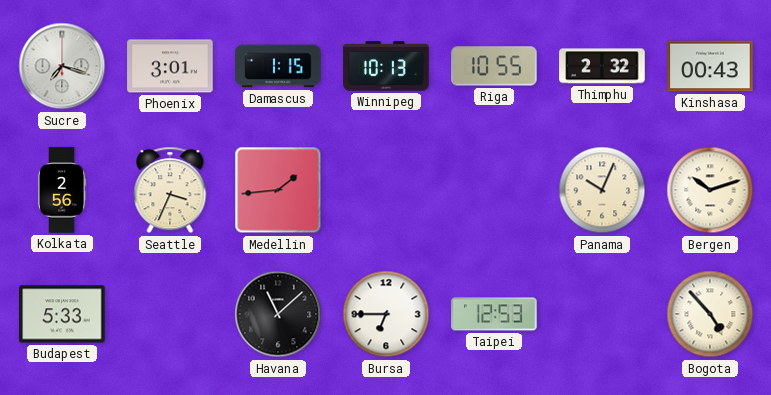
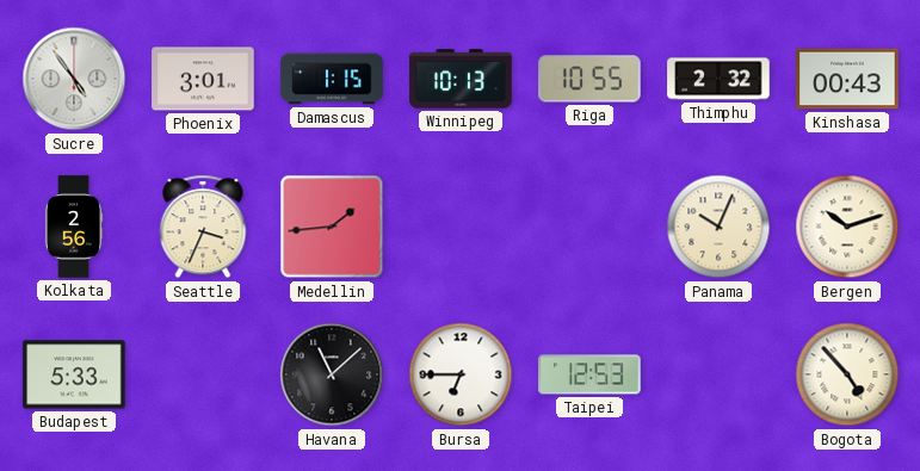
Sucre: 7:18 -> 4:54 (74, 79)
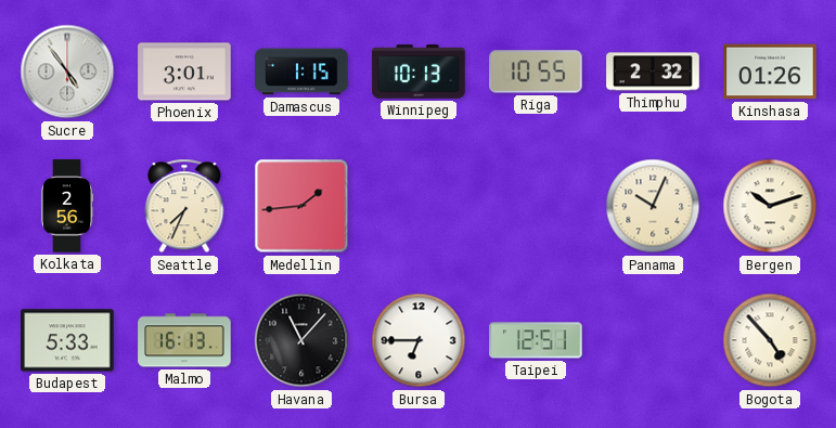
Kinshasa: 00:43 -> 01:26 (770, 72)
Seattle: 3:34 -> 7:34 (184, 206)
Malmo: none -> 16:13 (184, 340)
Havana: 11:08 -> 11:07 (301, 340)
Taipei: 12:53 -> 12:51 (536, 340)
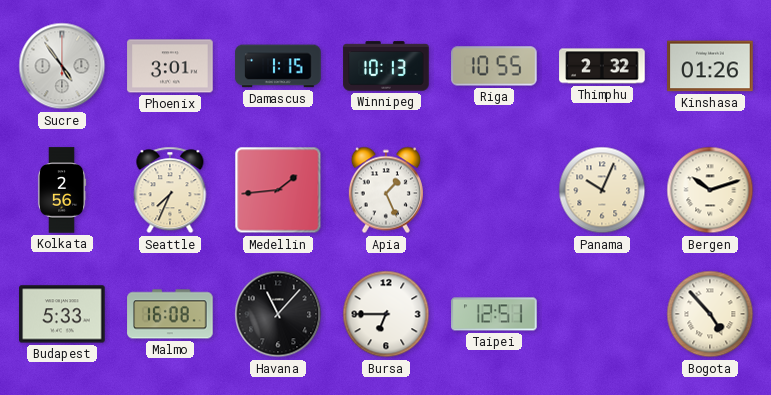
Apia: none -> 1:26 (386, 190)
Malmo: 16:13 -> 16:08 (170, 314)
